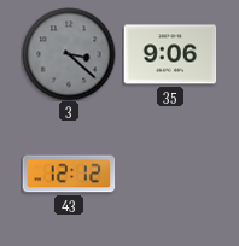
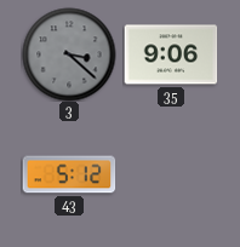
43: 12:12 -> 5:12 (69, 174)
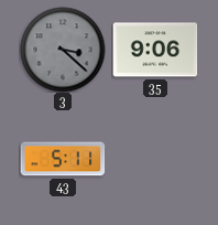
43: 5:12 -> 5:11 (63, 159)
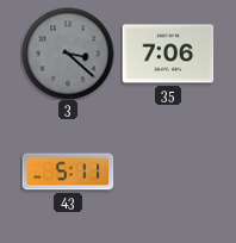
35: 9:06 -> 7:06 (168, 54)
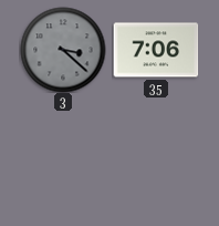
43: 5:11 -> none (68, 172)
